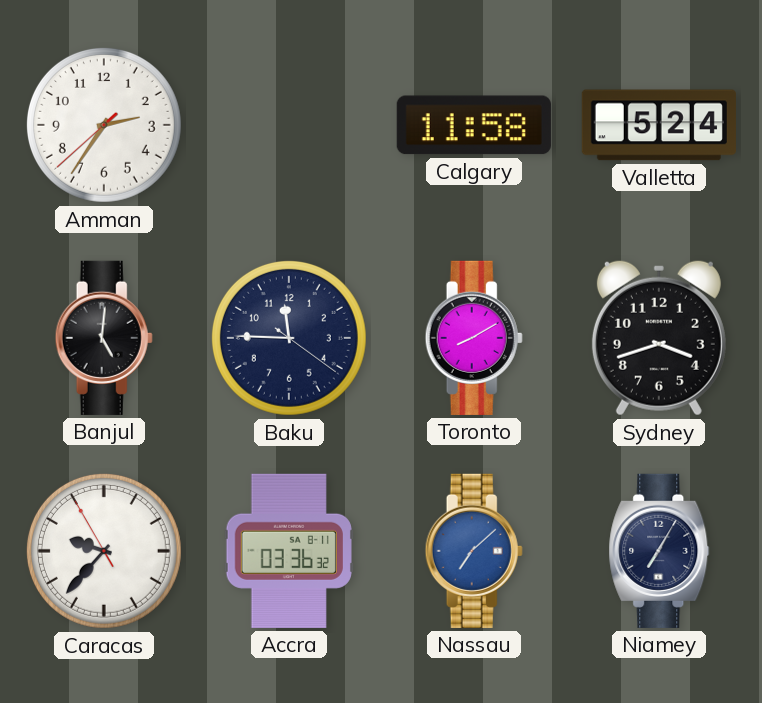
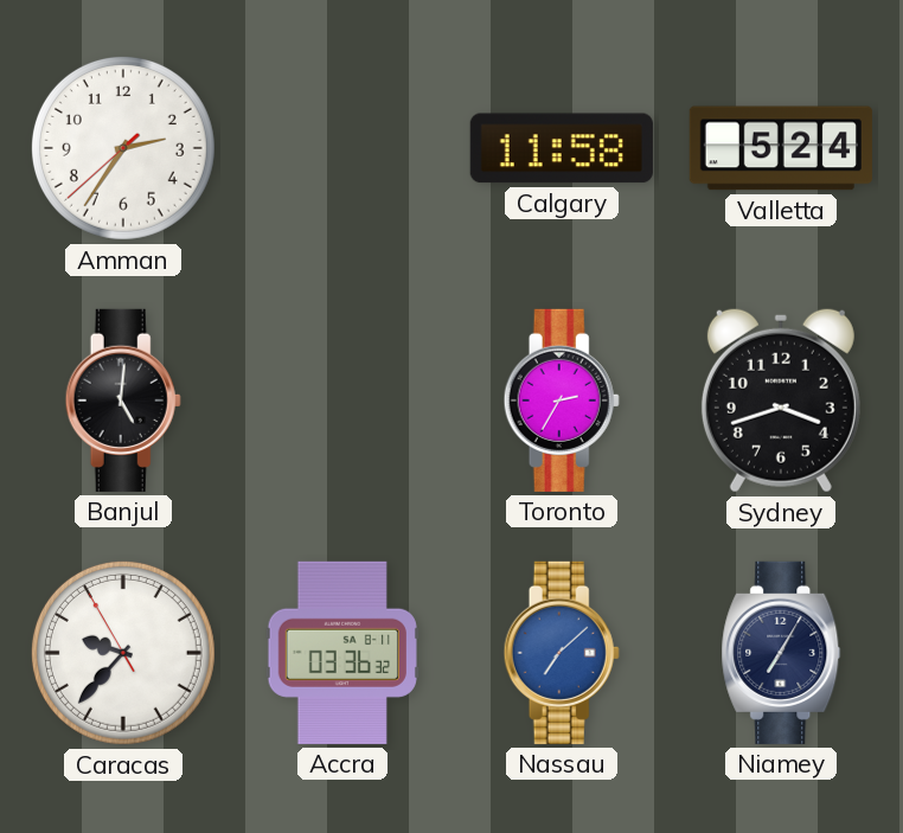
Baku: 11:45 -> none (289, 338)
Toronto: 8:10 -> 2:35 (562, 401)
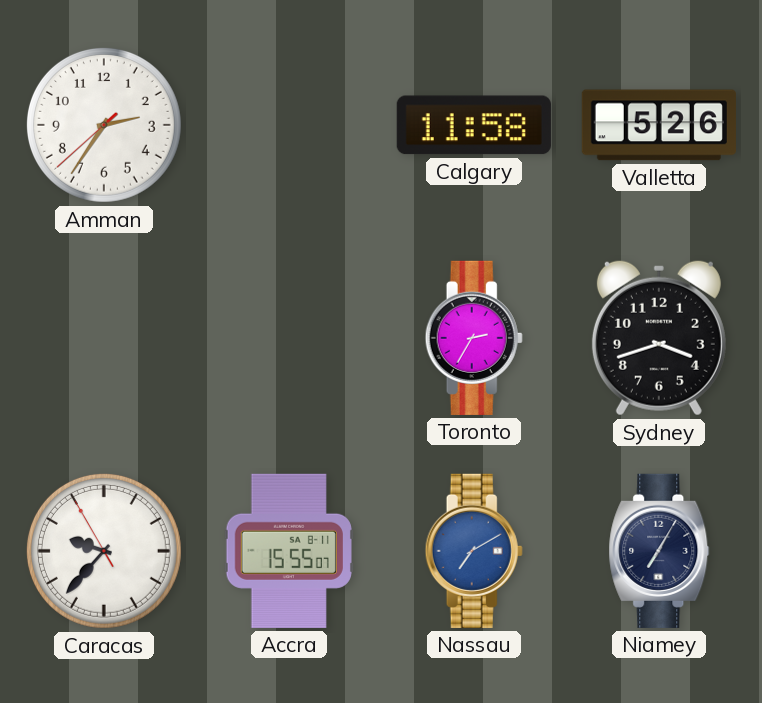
Valletta: 5:24 -> 5:26 (659, 125)
Banjul: 5:01 -> none (123, 401)
Accra: 03:36 -> 15:55 (289, 551)
Nassau: 7:08 -> 7:10 (474, 551)
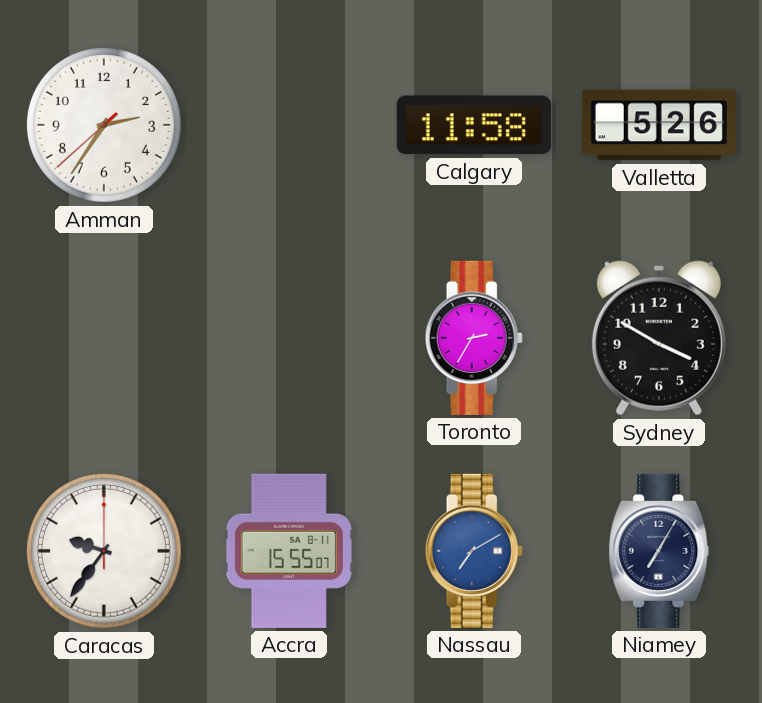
Sydney: 3:42 -> 3:50 (659, 338)
Caracas: 9:36:55 -> 9:36:00 (104, 551)
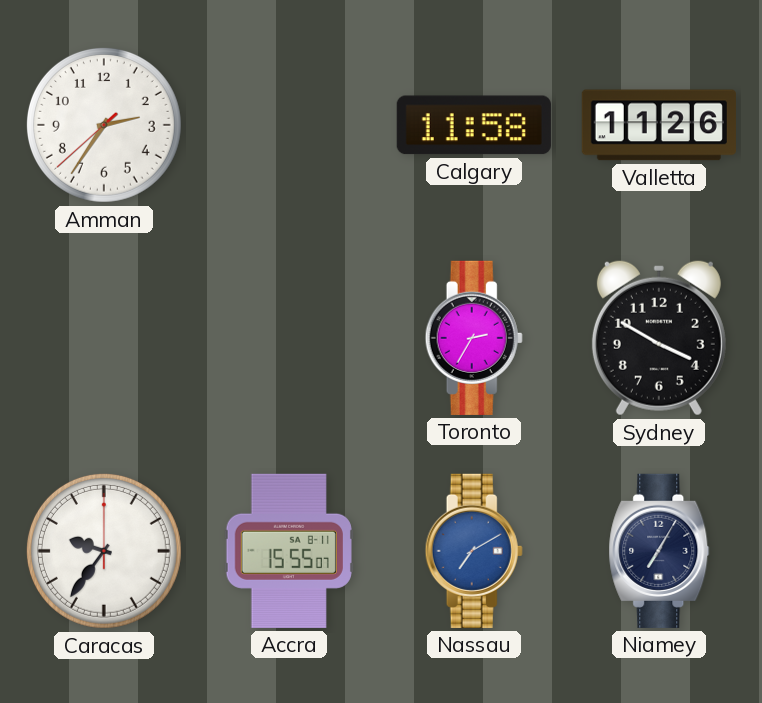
Valletta: 5:26 -> 11:26 (659, 125)
